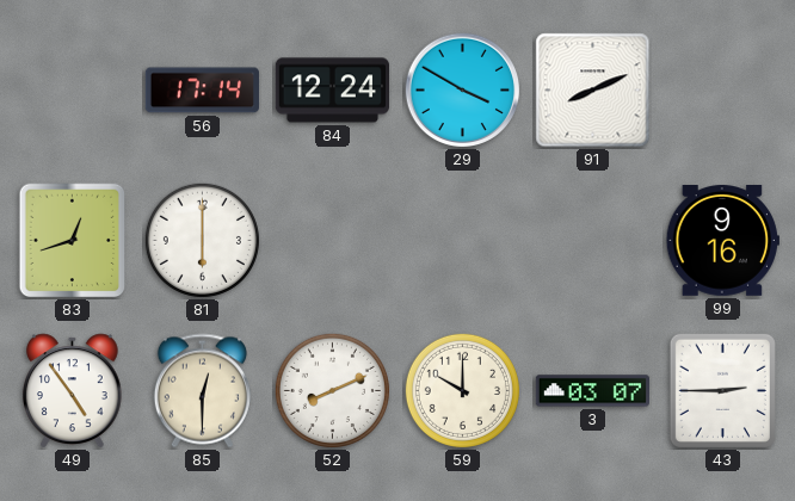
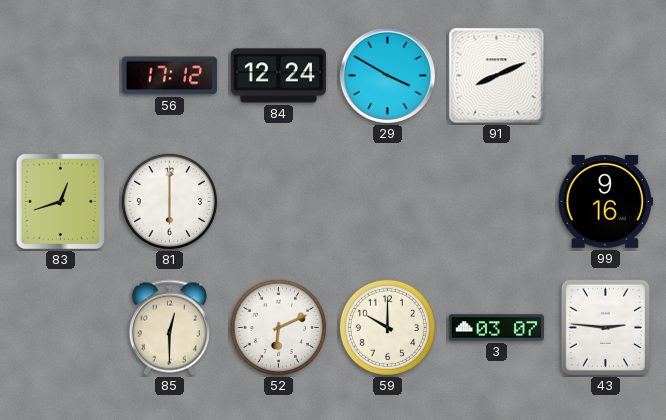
56: 17:14 -> 17:12 (169, 76)
49: 4:54 -> none (73, 391)
52: 8:11 -> 6:11 (278, 327)
43: 2:45 -> 2:46 (605, 327)
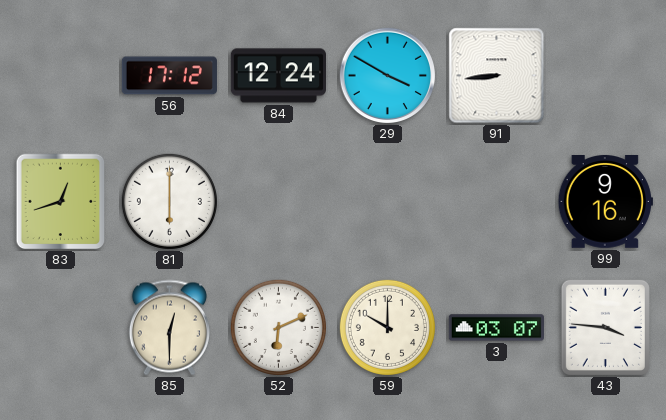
91: 8:11 -> 8:44 (497, 76)
43: 2:46 -> 3:46 (605, 327)
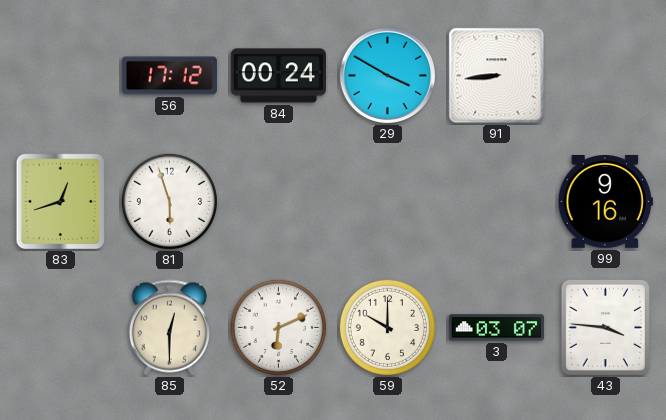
84: 12:24 -> 00:24 (278, 76)
81: 6:00 -> 5:57 (169, 201)
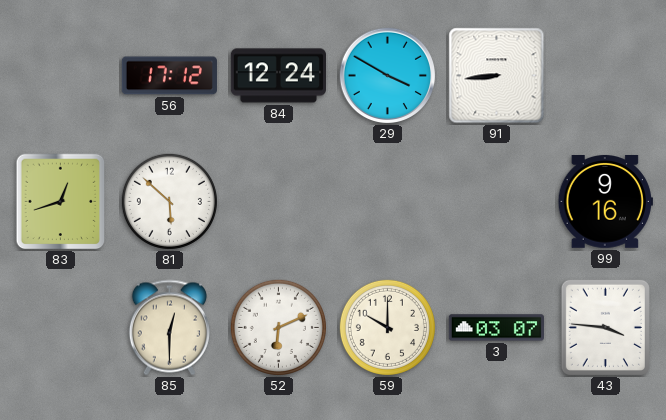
84: 00:24 -> 12:24 (278, 76)
81: 5:57 -> 5:52 (169, 201)
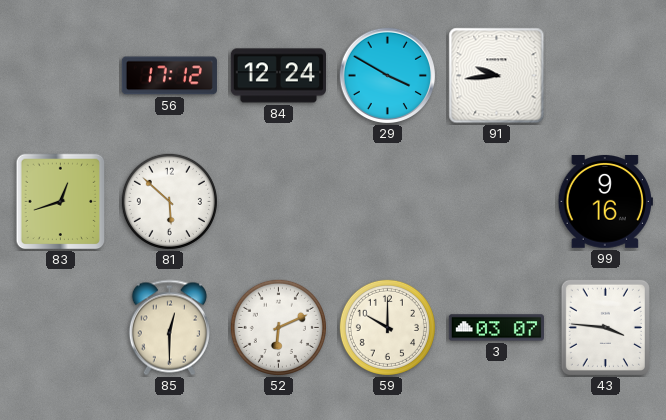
91: 8:44 -> 9:44 (497, 76)
